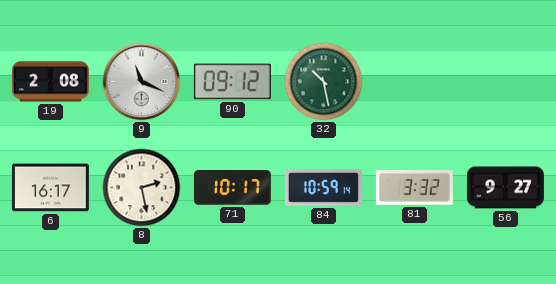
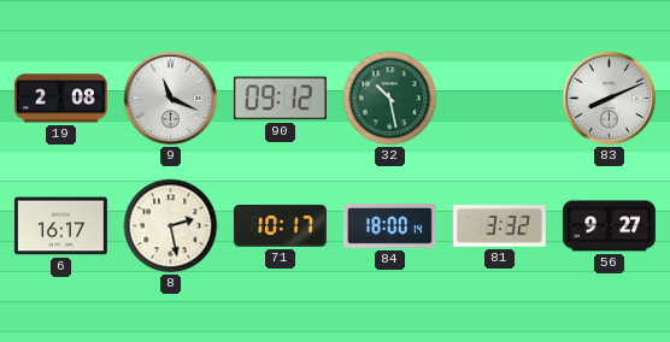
83: none -> 8:11 (610, 99)
84: 10:59 -> 18:00 (389, 226)
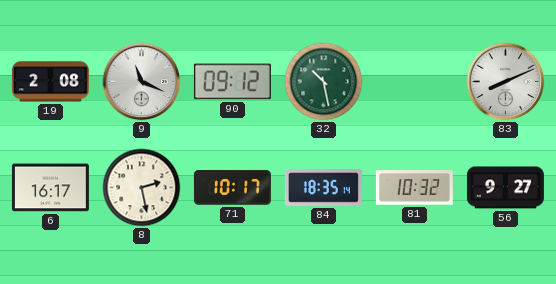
84: 18:00 -> 18:35 (323, 188)
81: 3:32 -> 10:32 (414, 188)
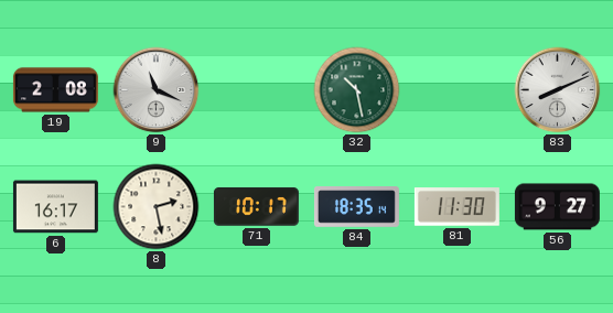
90: 09:12 -> none (232, 82)
81: 10:32 -> 11:30 (456, 207)
